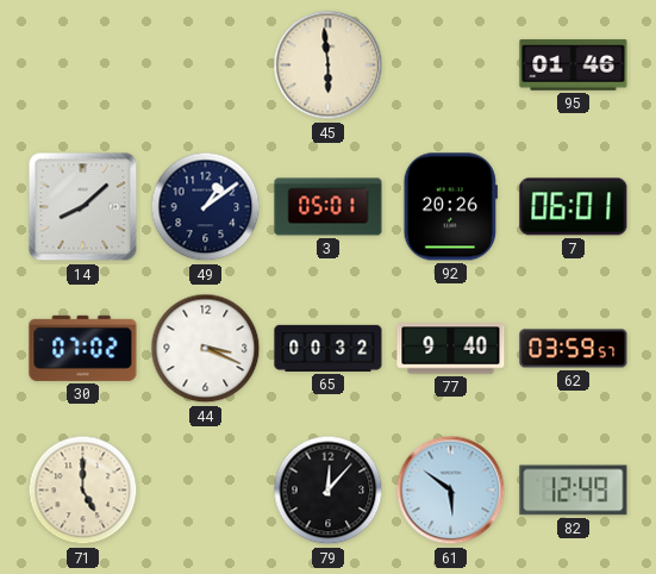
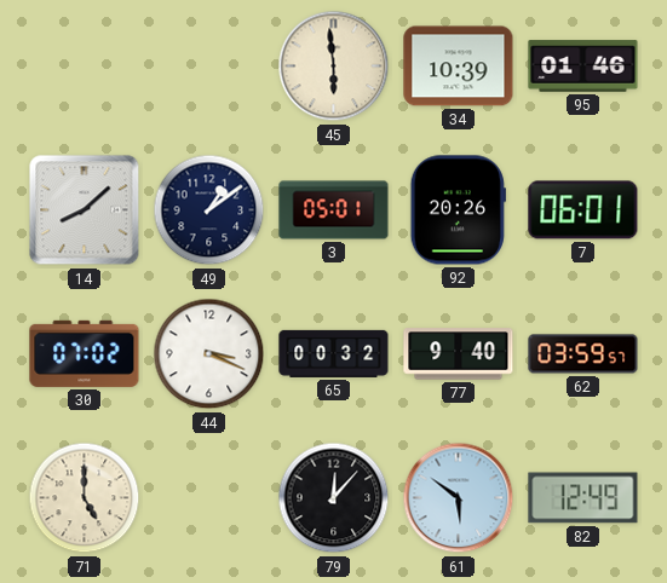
34: none -> 10:39 (459, 67)
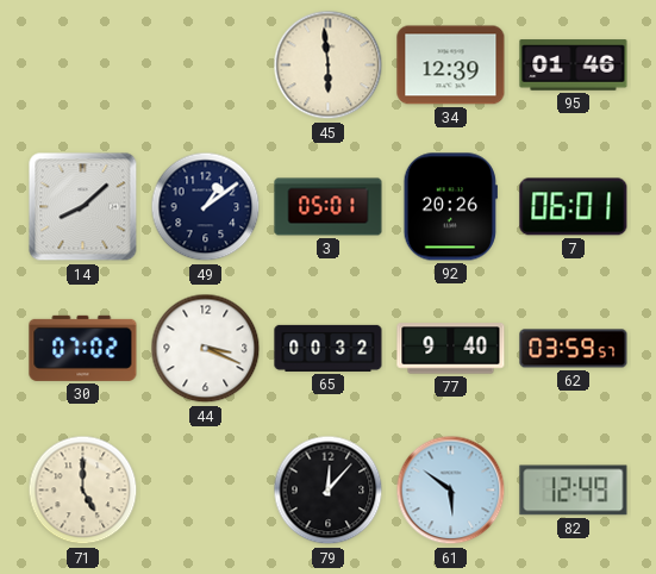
34: 10:39 -> 12:39 (451, 65)
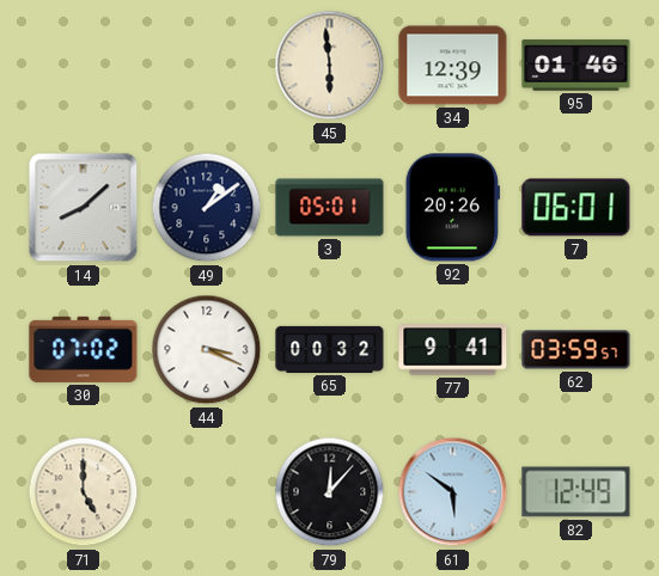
77: 9:40 -> 9:41 (453, 350)
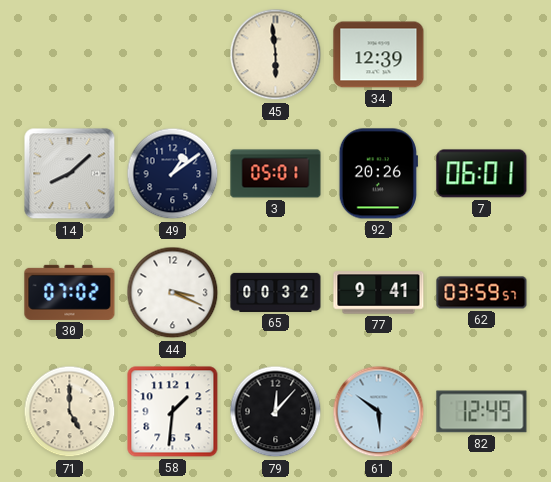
95: 01:46 -> none (576, 66)
58: none -> 1:31 (173, 412)
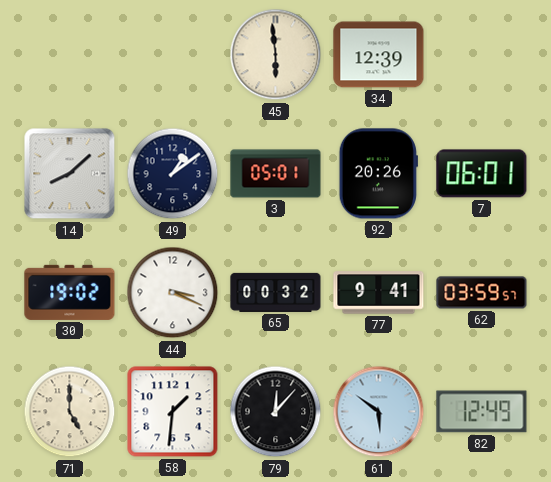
30: 07:02 -> 19:02 (70, 292)
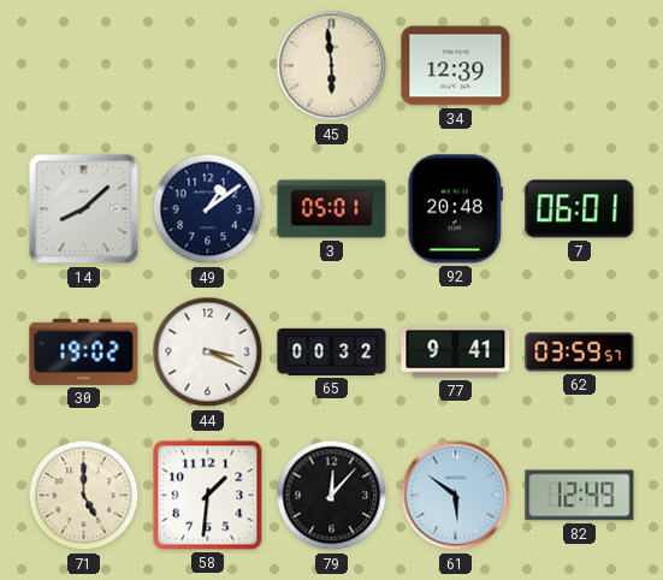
92: 20:26 -> 20:48 (455, 209)
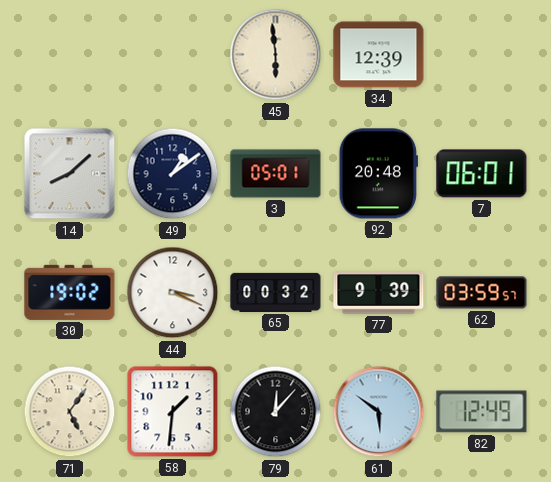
77: 9:41 -> 9:39 (379, 293)
71: 5:00 -> 5:06 (70, 412)
